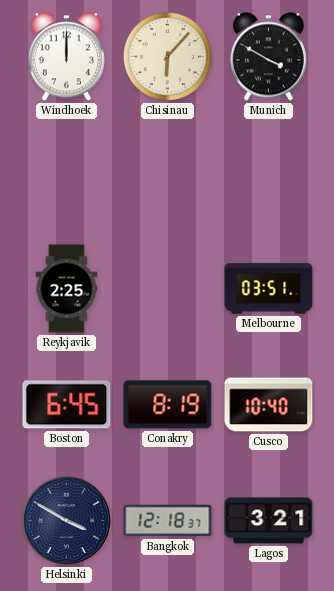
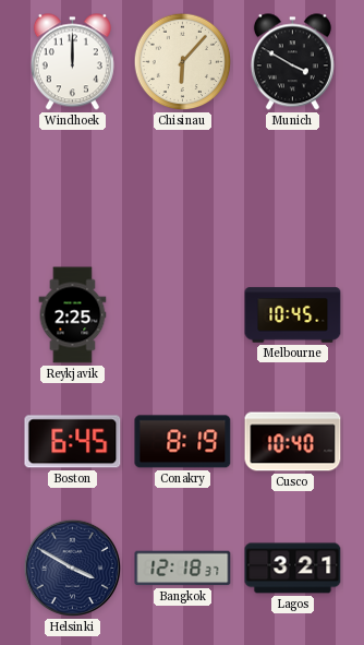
Melbourne: 03:51 -> 10:45 (293, 315)
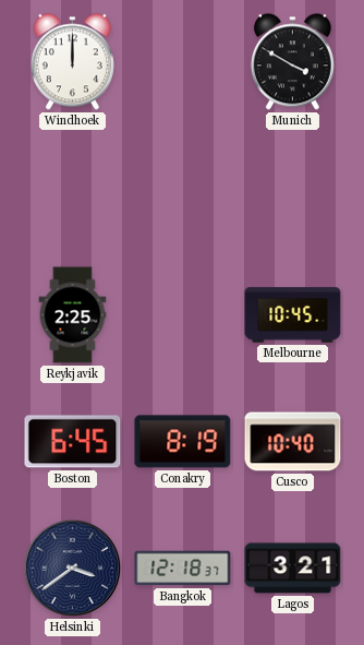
Chisinau: 6:07 -> none (183, 62)
Helsinki: 3:50 -> 3:39 (73, 569)
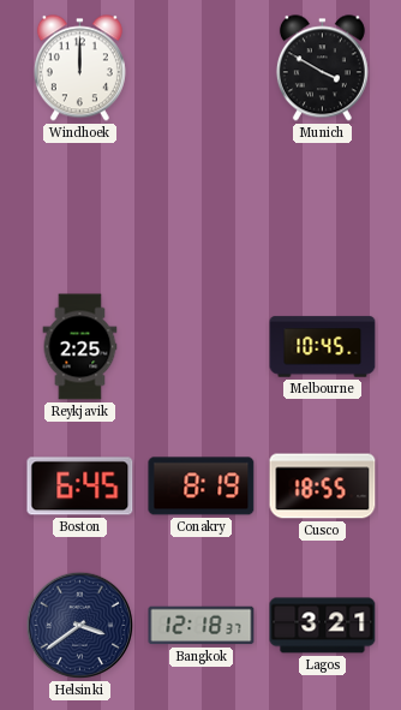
Cusco: 10:40 -> 18:55 (323, 487)
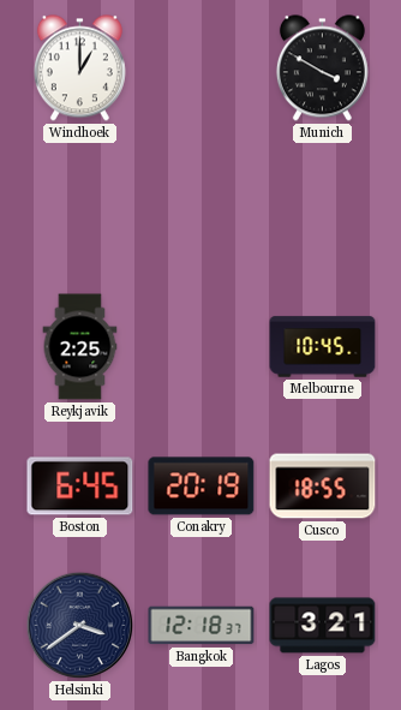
Windhoek: 12:00 -> 1:00 (79, 68)
Conakry: 8:19 -> 20:19 (202, 487)
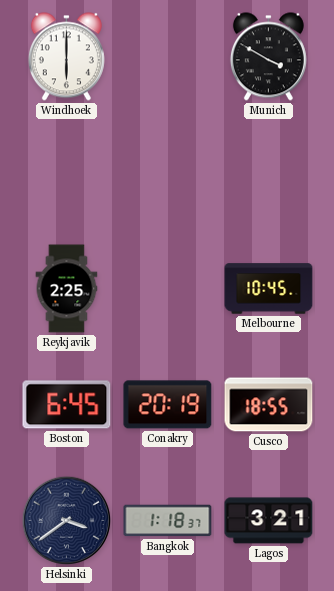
Windhoek: 1:00 -> 6:00 (66, 57)
Bangkok: 12:18 -> 1:18 (168, 521)
